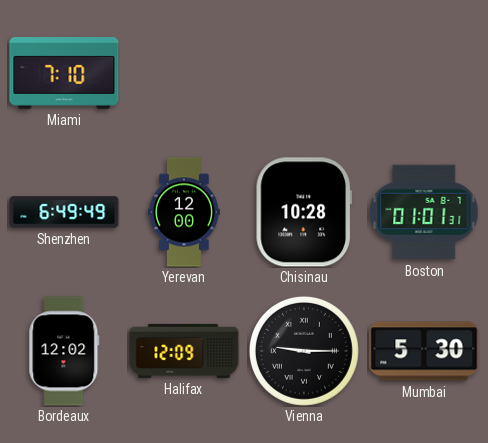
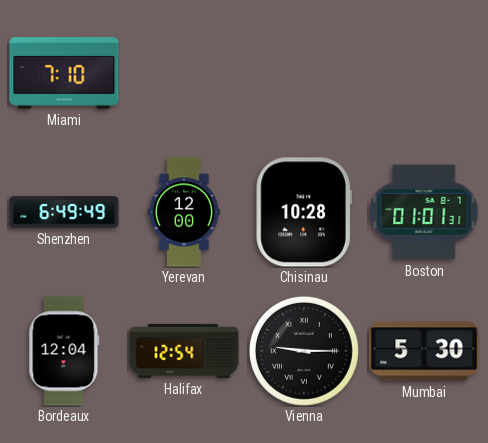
Bordeaux: 12:02 -> 12:04 (64, 351)
Halifax: 12:09 -> 12:54 (184, 351)
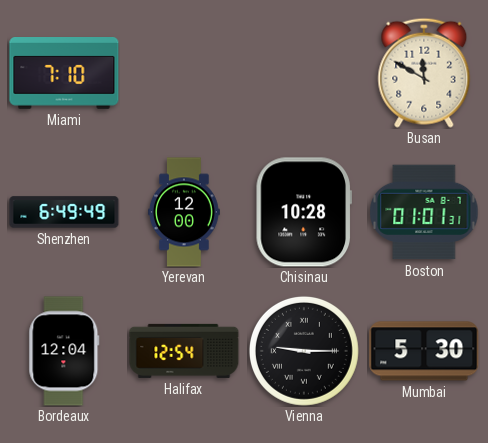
Busan: none -> 11:50 (424, 73)
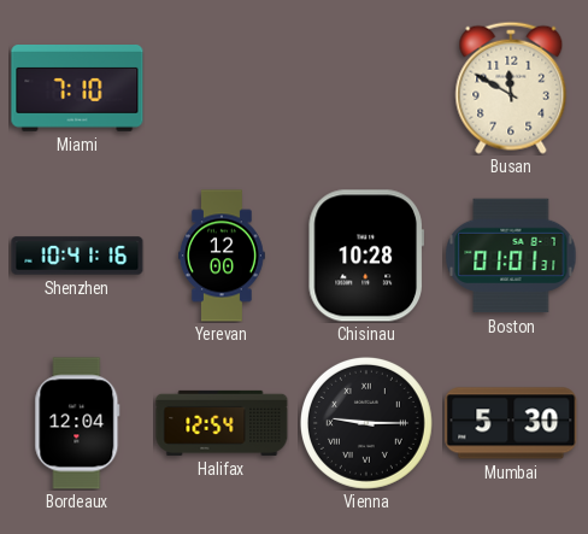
Shenzhen: 6:49 -> 10:41 (77, 256)
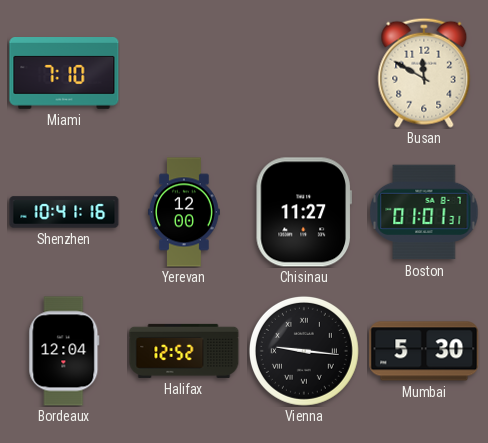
Chisinau: 10:28 -> 11:27 (304, 212)
Halifax: 12:54 -> 12:52 (184, 351)
Vienna: 9:15 -> 9:16 (304, 351)
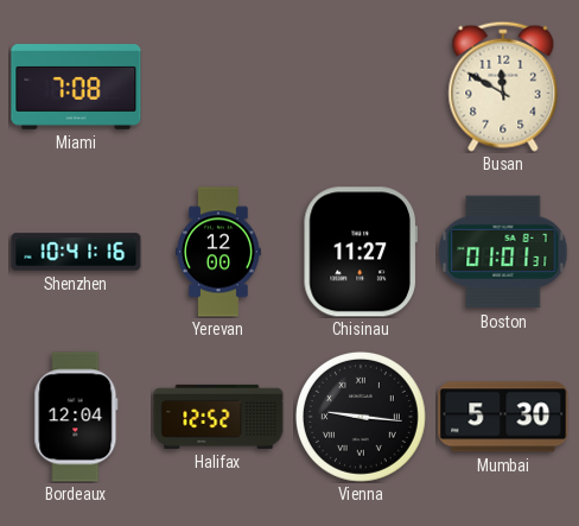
Miami: 7:10 -> 7:08 (76, 88)
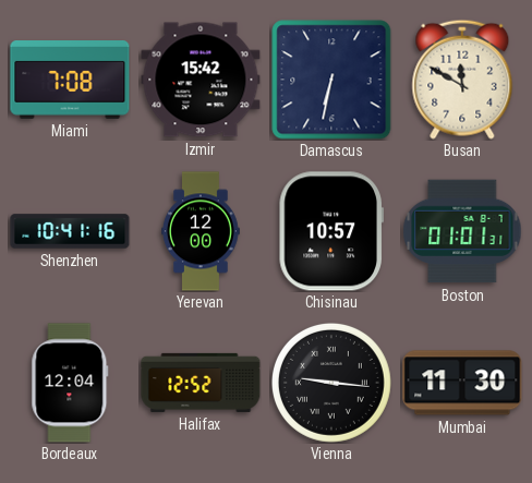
Izmir: none -> 15:42 (201, 80)
Damascus: none -> 6:32 (331, 80)
Chisinau: 11:27 -> 10:57 (331, 231)
Mumbai: 5:30 -> 11:30 (462, 383)
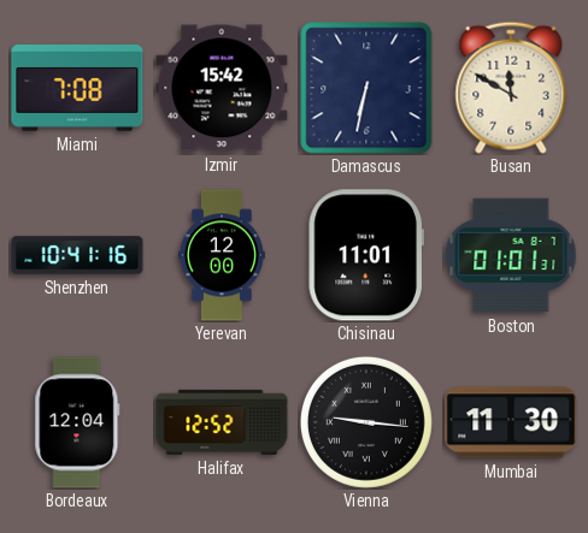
Chisinau: 10:57 -> 11:01 (366, 255)
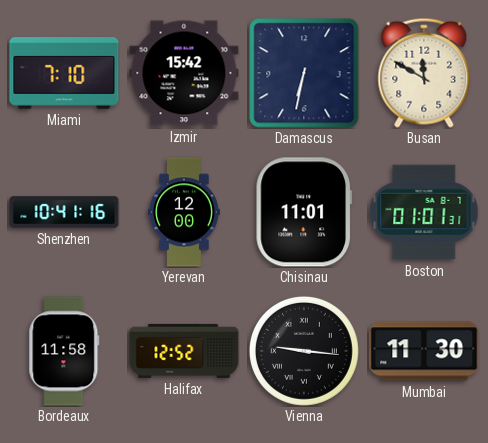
Miami: 7:08 -> 7:10 (64, 74)
Bordeaux: 12:04 -> 11:58 (64, 351)
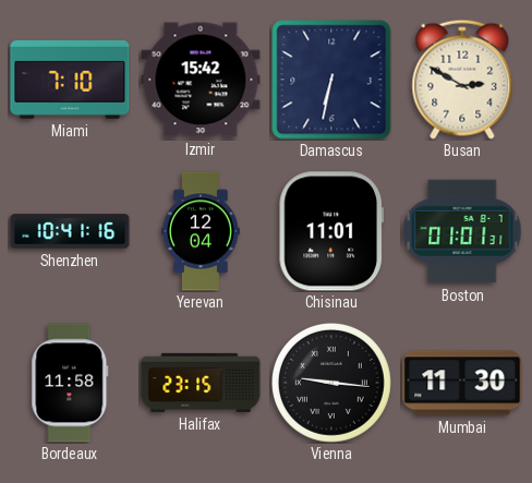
Busan: 11:50 -> 2:50 (462, 80)
Yerevan: 12:00 -> 12:04 (201, 231)
Halifax: 12:52 -> 23:15 (201, 383)
